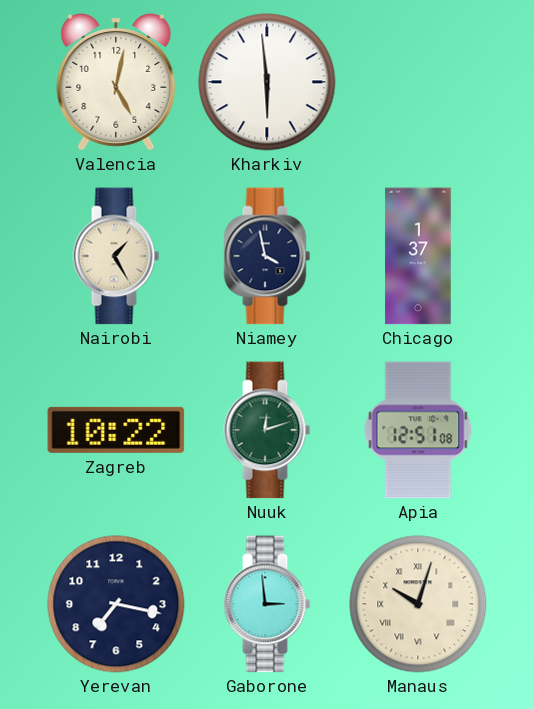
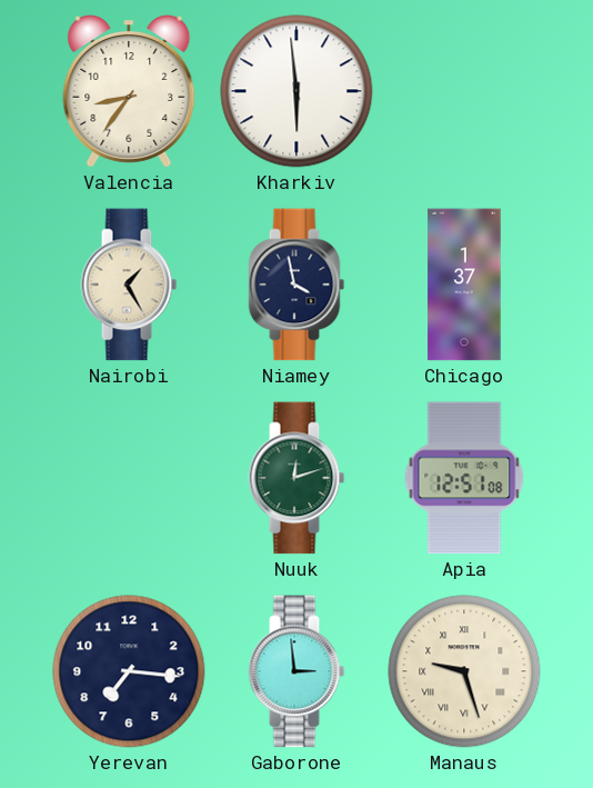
Valencia: 5:02 -> 8:36 (129, 92)
Zagreb: 10:22 -> none (116, 430)
Yerevan: 7:17 -> 7:16 (129, 671)
Manaus: 10:03 -> 9:27 (464, 671)
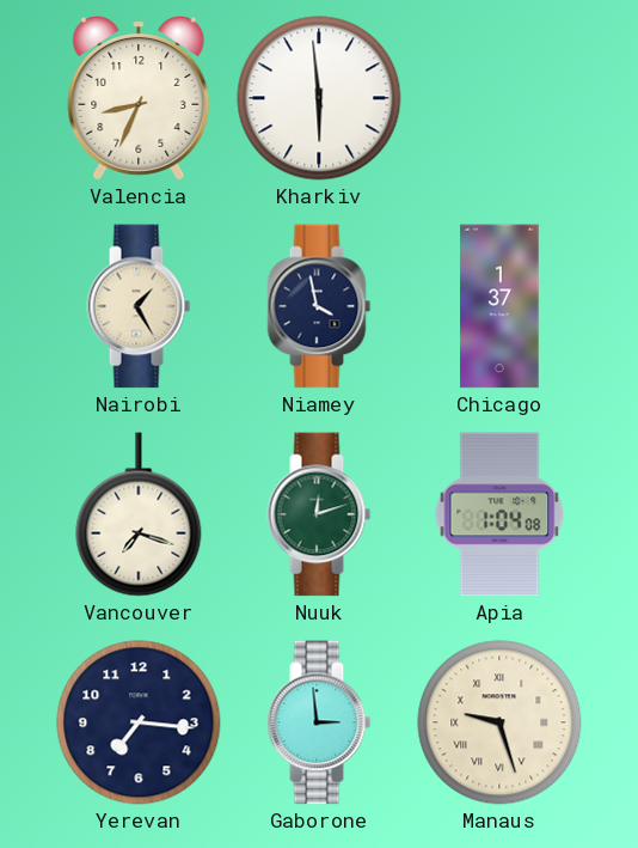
Valencia: 8:36 -> 8:34 (139, 99)
Vancouver: none -> 7:18 (139, 514)
Apia: 12:51 -> 1:04 (499, 514)
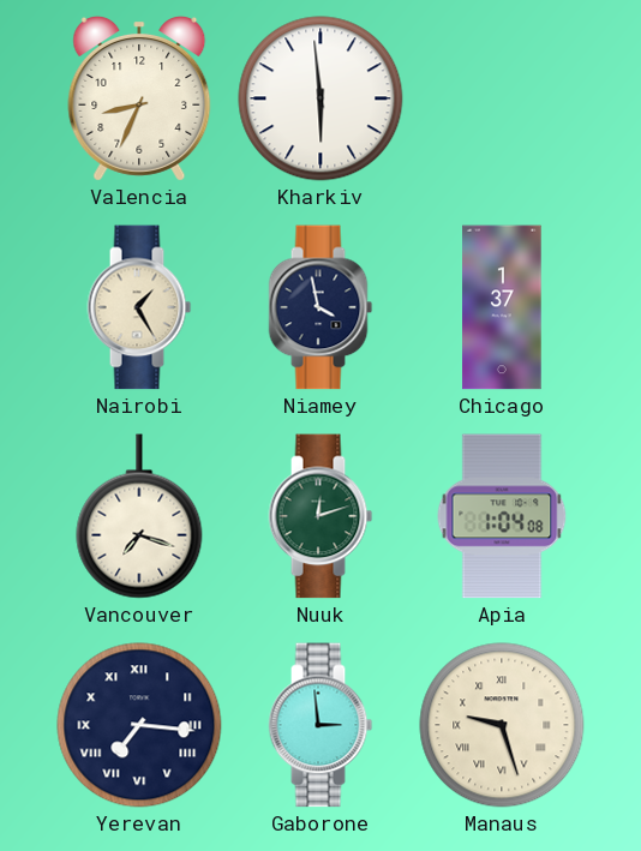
Yerevan numerals: Arabic -> Roman (139, 725)
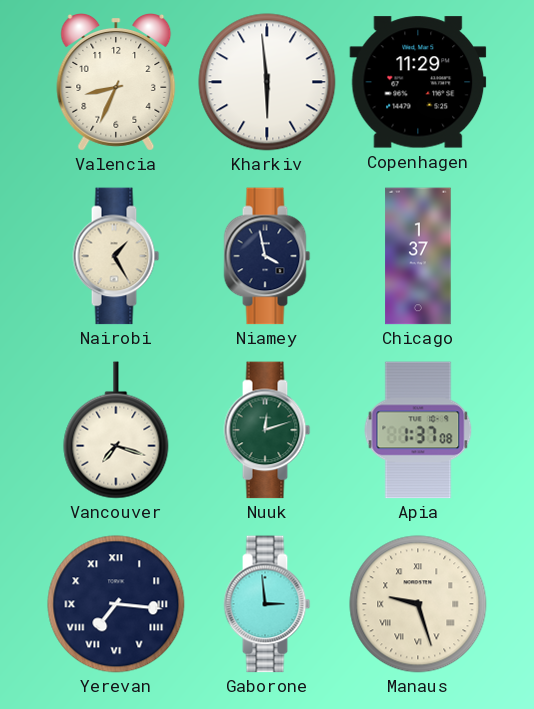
Copenhagen: none -> 11:29 (418, 82)
Apia: 1:04 -> 1:37 (418, 430)
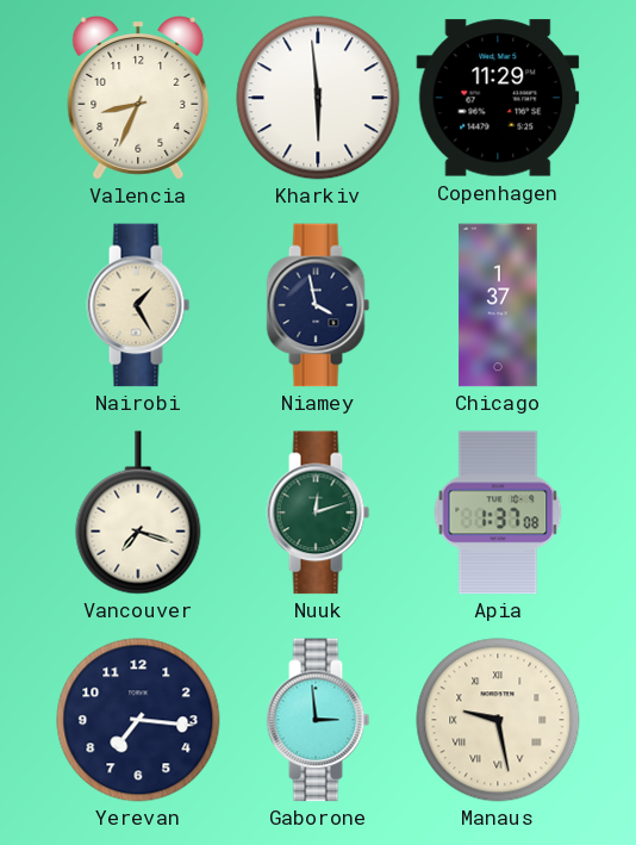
Yerevan numerals: Roman -> Arabic (138, 720)
Manaus: 9:27 -> 9:28 (498, 720)
